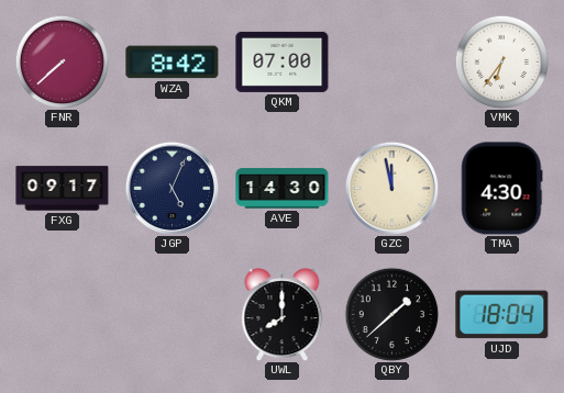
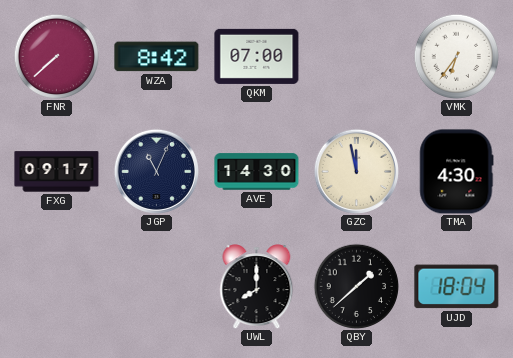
JGP: 5:04 -> 11:04 (156, 171)
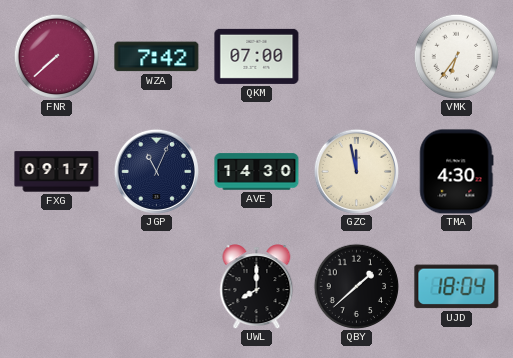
WZA: 8:42 -> 7:42 (157, 57)
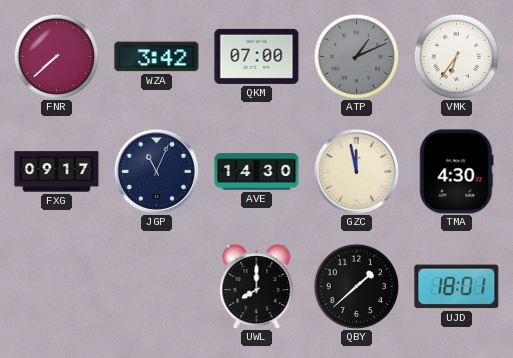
WZA: 7:42 -> 3:42 (157, 57)
ATP: none -> 1:11 (356, 56)
UJD: 18:04 -> 18:01 (457, 287)
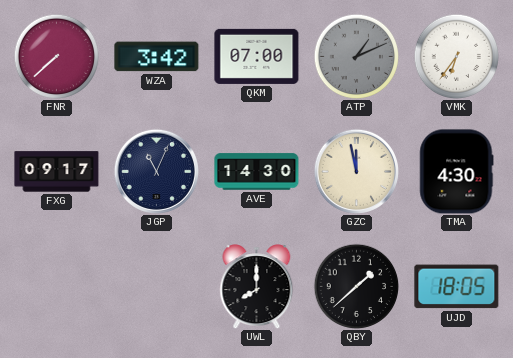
UJD: 18:01 -> 18:05 (457, 287)
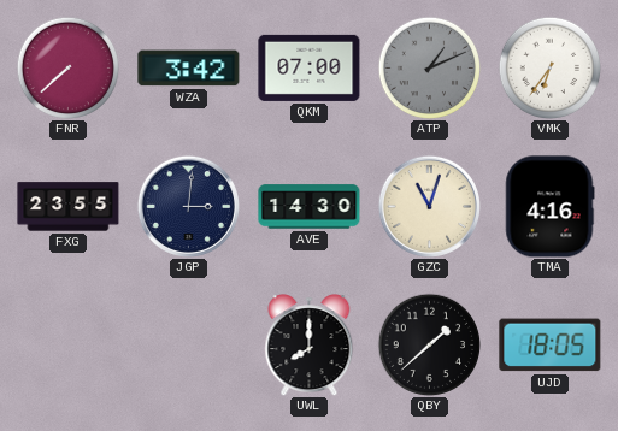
FXG: 09:17 -> 23:55 (69, 207)
JGP: 11:04 -> 3:01 (188, 206)
GZC: 11:58 -> 11:03 (429, 206)
TMA: 4:30 -> 4:16 (551, 207)
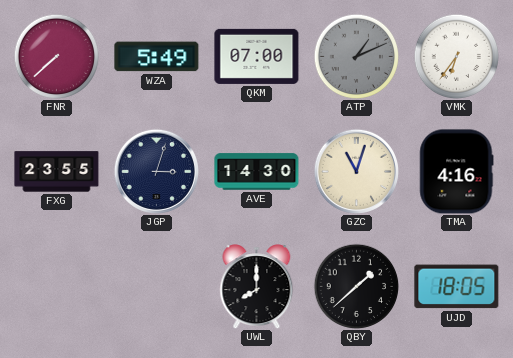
WZA: 3:42 -> 5:49 (157, 57)
JGP: 3:01 -> 3:03 (156, 171)
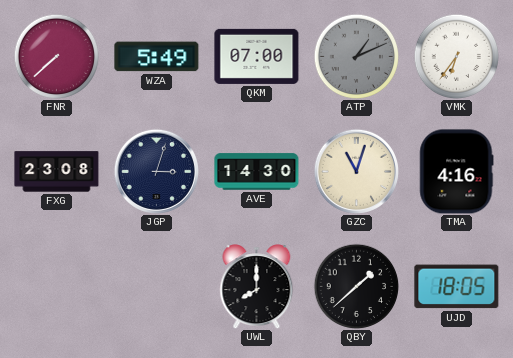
FXG: 23:55 -> 23:08 (57, 172)
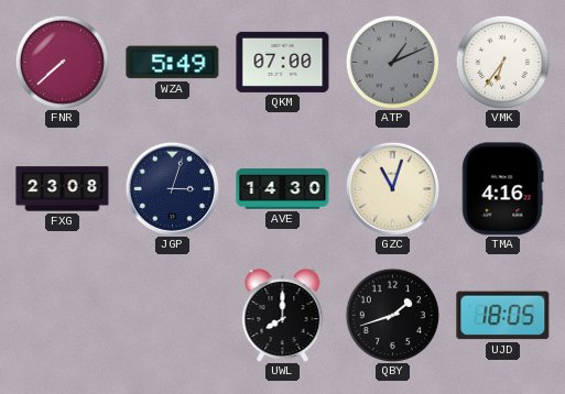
QBY: 1:38 -> 1:42 (392, 315)
